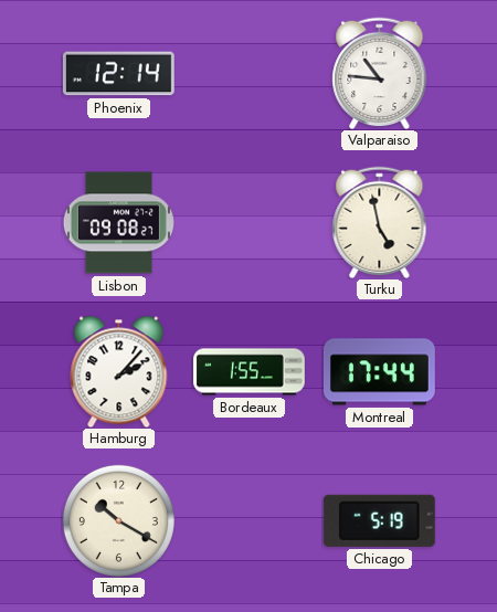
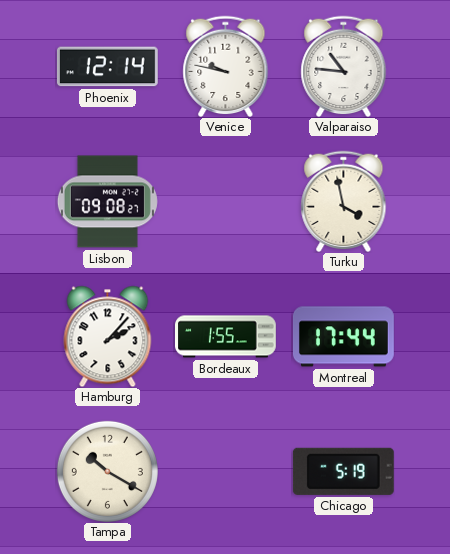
Venice: none -> 9:47 (226, 66)
Turku: 4:58 -> 3:58 (344, 201)
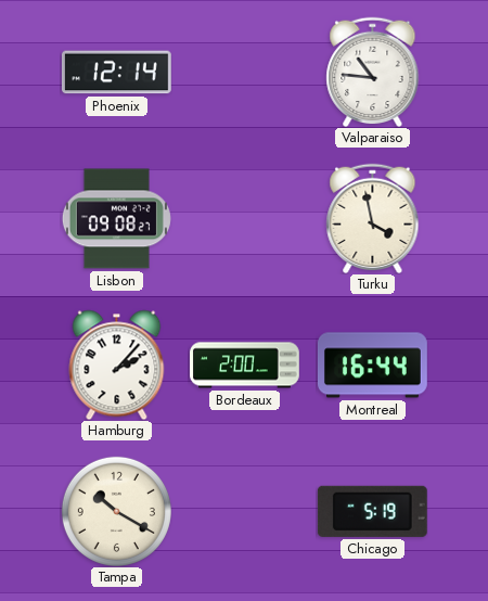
Venice: 9:47 -> none (226, 66)
Bordeaux: 1:55 -> 2:00 (245, 366)
Montreal: 17:44 -> 16:44 (372, 366)
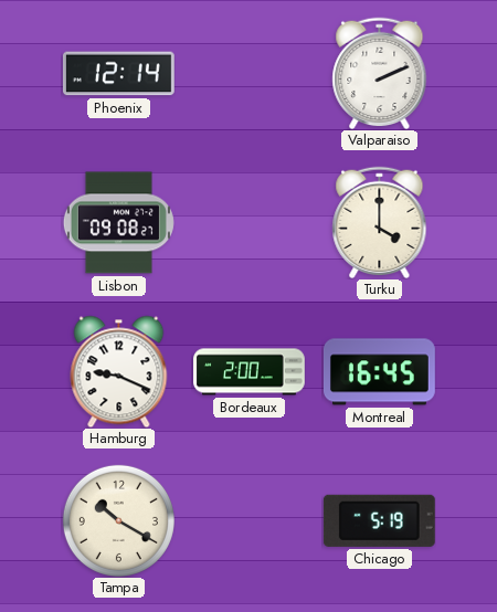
Valparaiso: 10:46 -> 2:11 (380, 73)
Turku: 3:58 -> 4:00 (380, 222)
Hamburg: 2:07 -> 9:19 (119, 371)
Montreal: 16:44 -> 16:45 (379, 372)
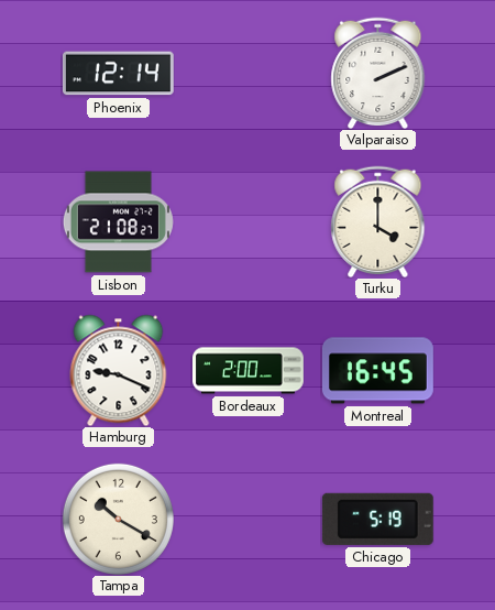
Lisbon: 09:08 -> 21:08 (118, 222)
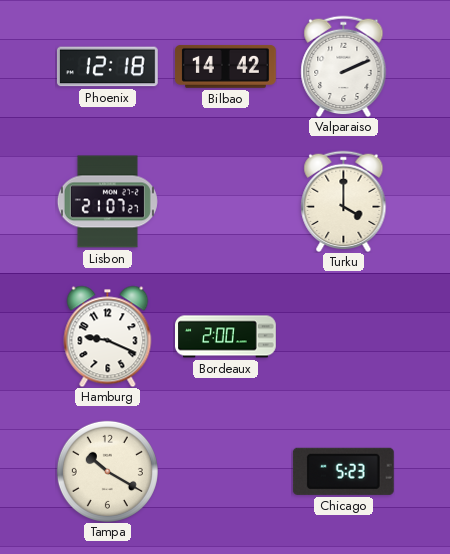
Phoenix: 12:14 -> 12:18 (107, 67)
Bilbao: none -> 14:42 (225, 66)
Lisbon: 21:08 -> 21:07 (107, 202)
Montreal: 16:45 -> none (377, 371)
Chicago: 5:19 -> 5:23 (343, 471)
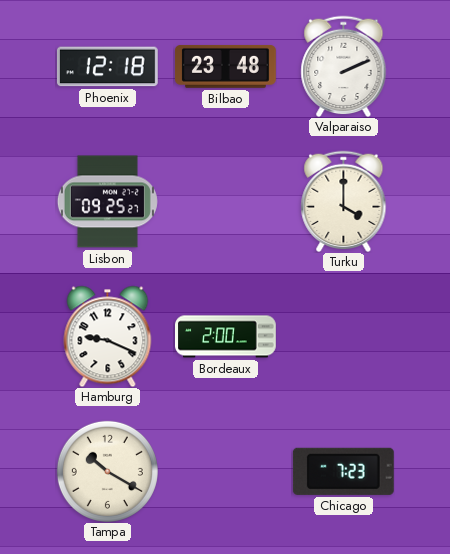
Bilbao: 14:42 -> 23:48 (225, 66)
Lisbon: 21:07 -> 09:25 (107, 202)
Chicago: 5:23 -> 7:23 (343, 471)
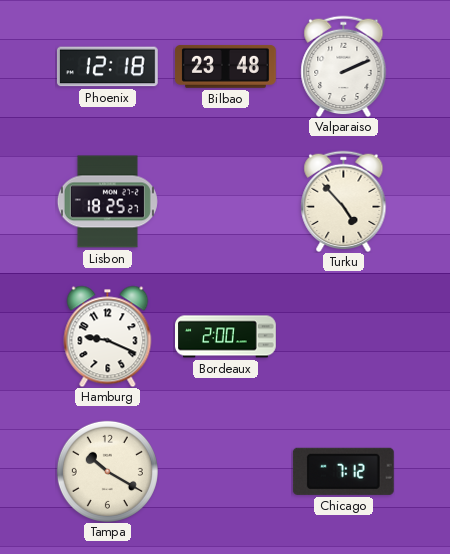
Lisbon: 09:25 -> 18:25 (107, 202)
Turku: 4:00 -> 4:53 (344, 201)
Chicago: 7:23 -> 7:12 (343, 471)
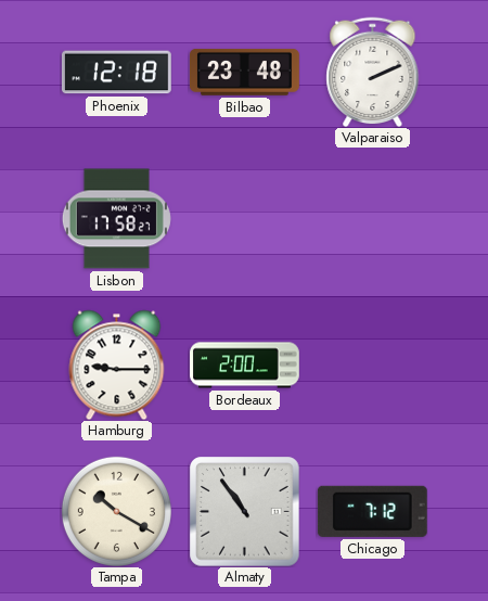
Lisbon: 18:25 -> 17:58 (116, 219)
Turku: 4:53 -> none (344, 201)
Hamburg: 9:19 -> 9:15 (117, 365)
Almaty: none -> 10:54 (244, 511)
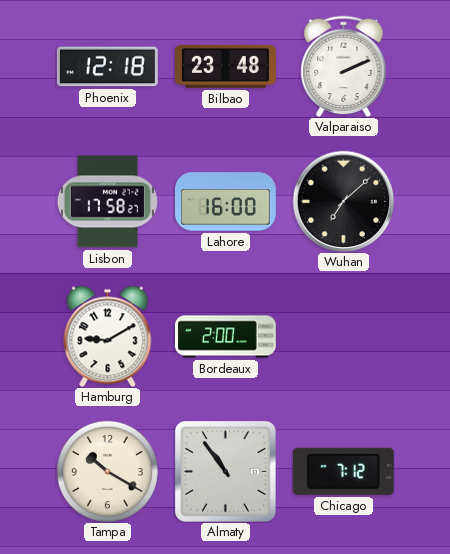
Lahore: none -> 16:00 (226, 202)
Wuhan: none -> 7:08 (343, 201)
Hamburg: 9:15 -> 9:10 (108, 336)
